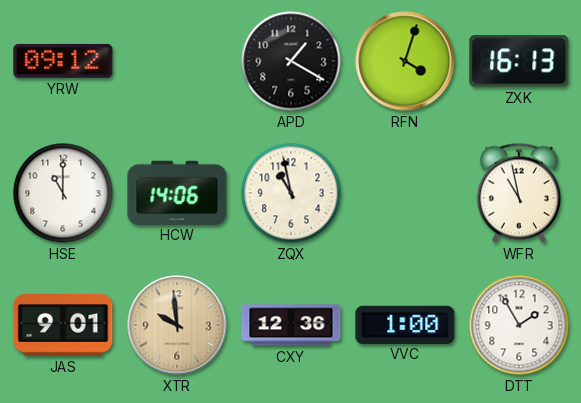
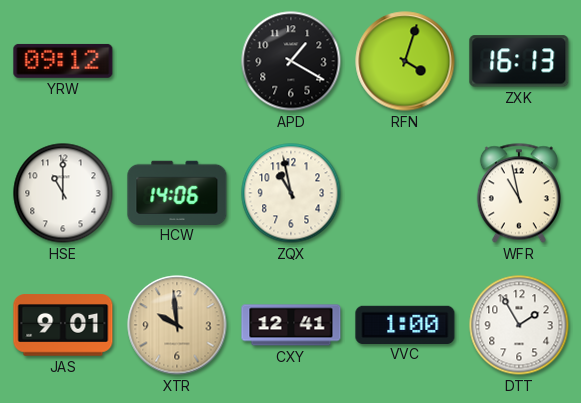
CXY: 12:36 -> 12:41 (291, 325)
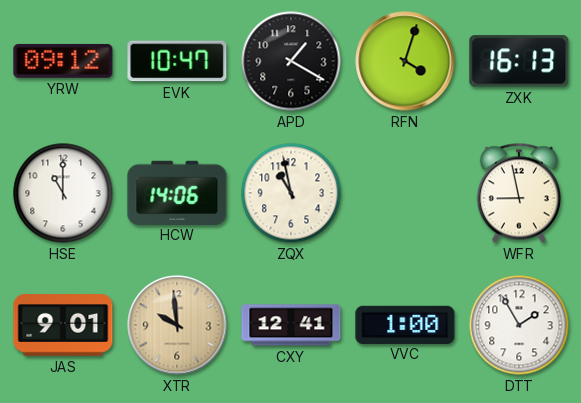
EVK: none -> 10:47 (177, 61)
WFR: 10:58 -> 8:58 (519, 193)
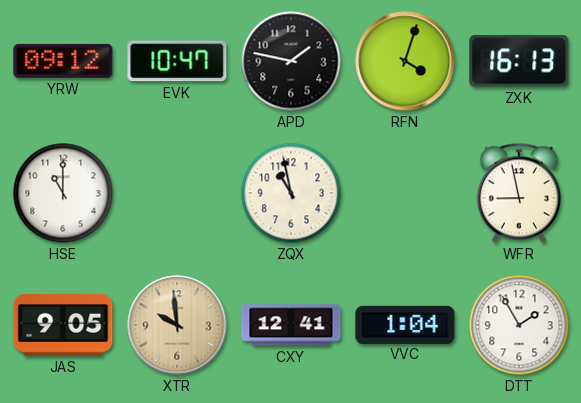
APD: 1:20 -> 1:47 (291, 61)
HCW: 14:06 -> none (177, 192)
JAS: 9:01 -> 9:05 (63, 325)
VVC: 1:00 -> 1:04 (405, 324)
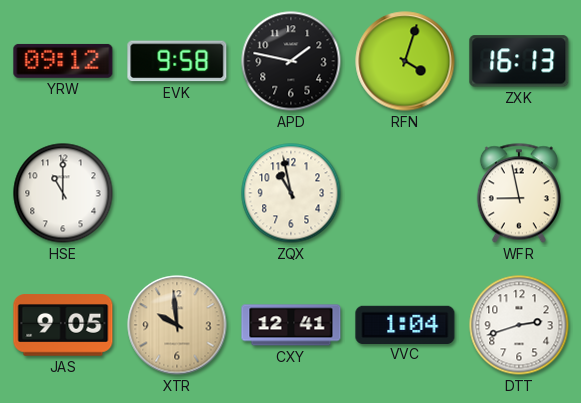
EVK: 10:47 -> 9:58 (177, 61)
DTT: 1:55 -> 2:42 (519, 325)
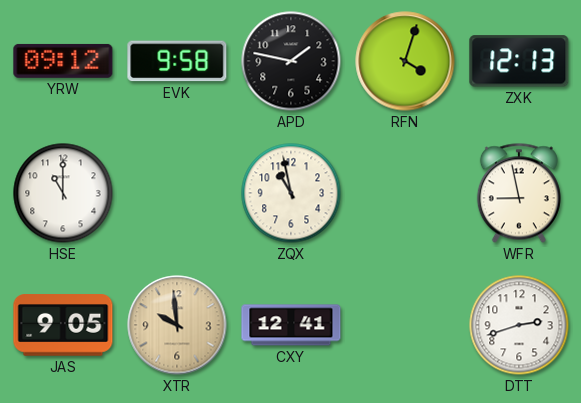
ZXK: 16:13 -> 12:13 (519, 61)
VVC: 1:04 -> none (405, 324)
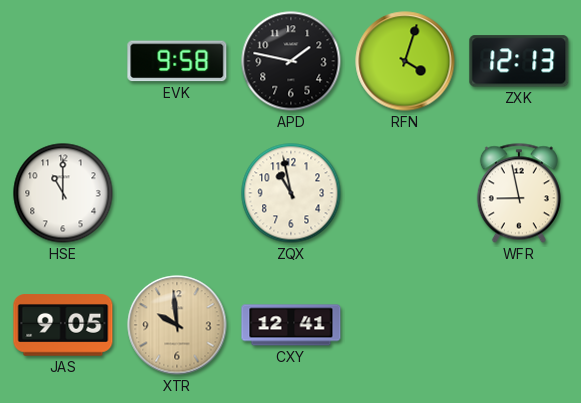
YRW: 09:12 -> none (63, 61)
DTT: 2:42 -> none (519, 325)
